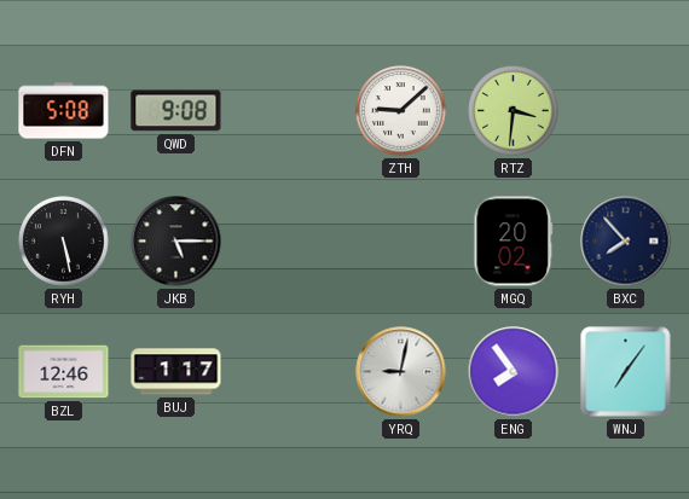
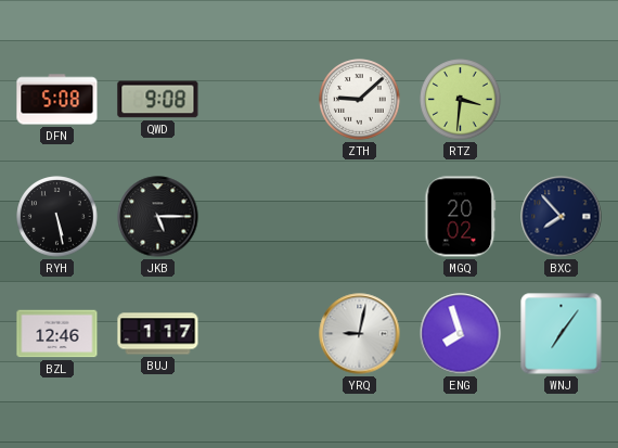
ENG: 7:54 -> 7:57 (461, 334)
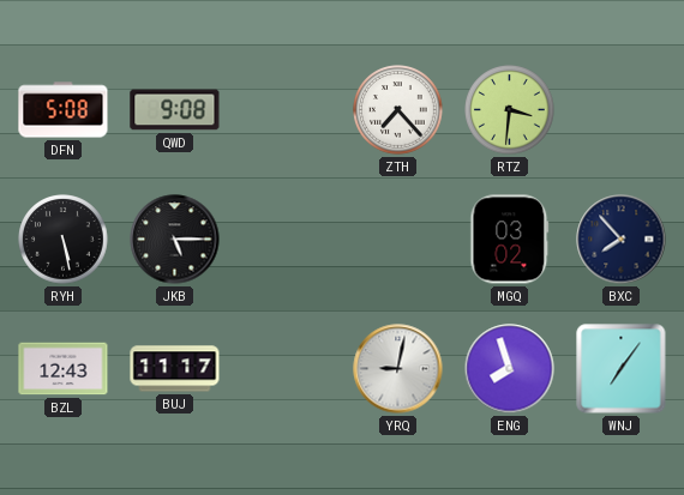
ZTH: 9:08 -> 7:23 (398, 110)
MGQ: 20:02 -> 03:02 (510, 240)
BZL: 12:46 -> 12:43 (64, 369)
BUJ: 1:17 -> 11:17 (175, 369)
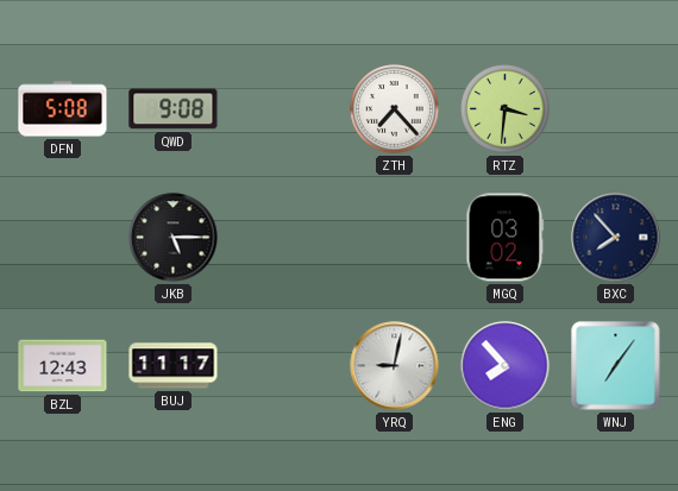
RYH: 5:28 -> none (64, 240)
ENG: 7:57 -> 7:53 (506, 366)
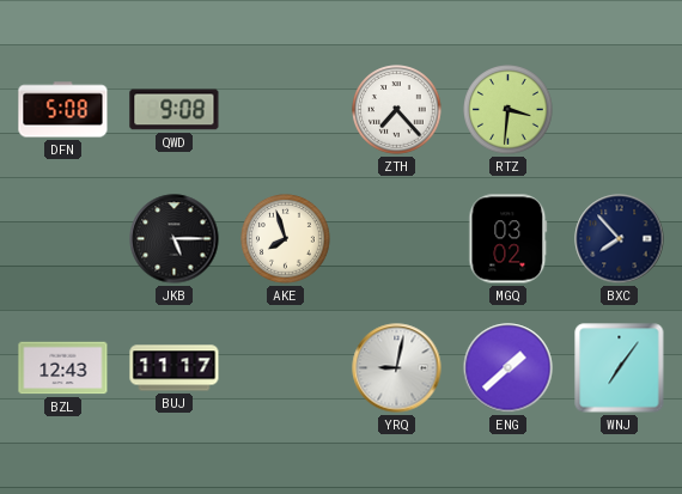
AKE: none -> 7:57 (286, 239)
ENG: 7:53 -> 1:38 (509, 368)
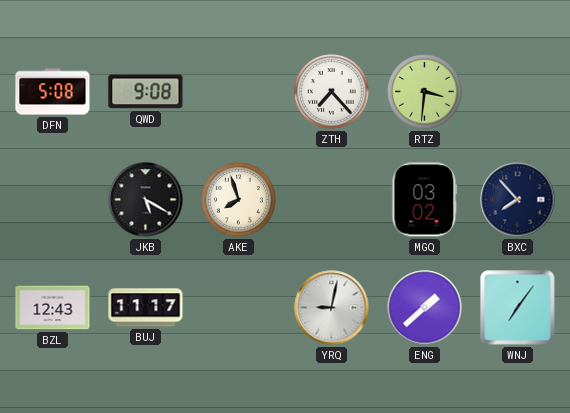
JKB: 5:15 -> 5:20 (146, 200)
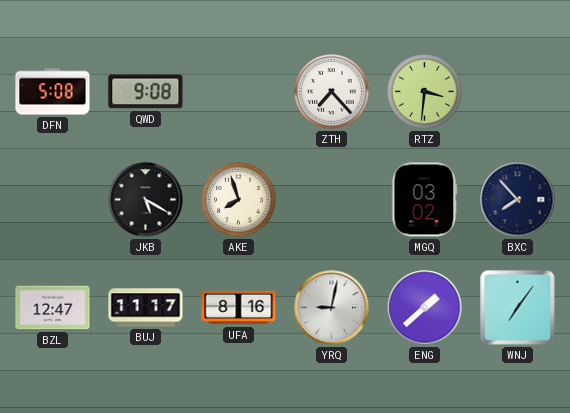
BZL: 12:43 -> 12:47 (53, 308)
UFA: none -> 8:16 (239, 308)
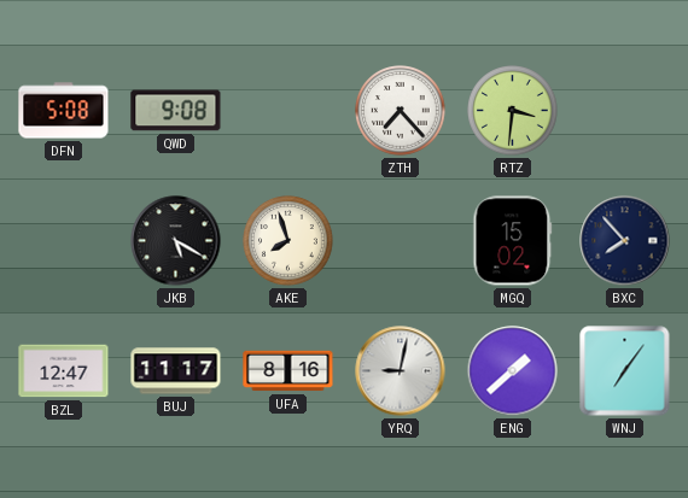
MGQ: 03:02 -> 15:02 (513, 241)
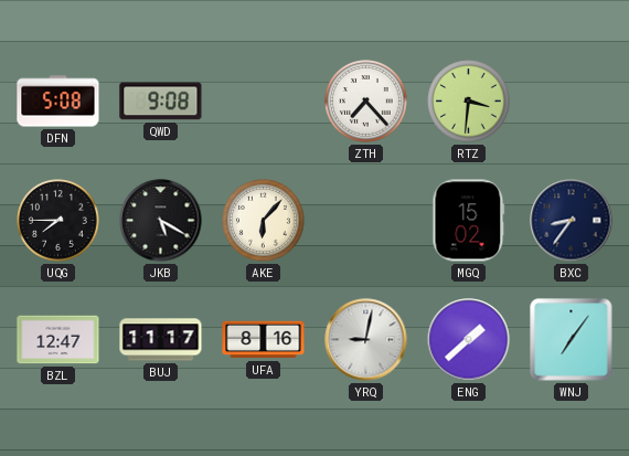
UQG: none -> 7:45 (58, 221)
AKE: 7:57 -> 6:07 (264, 221)
BXC: 7:53 -> 8:36 (572, 221)
